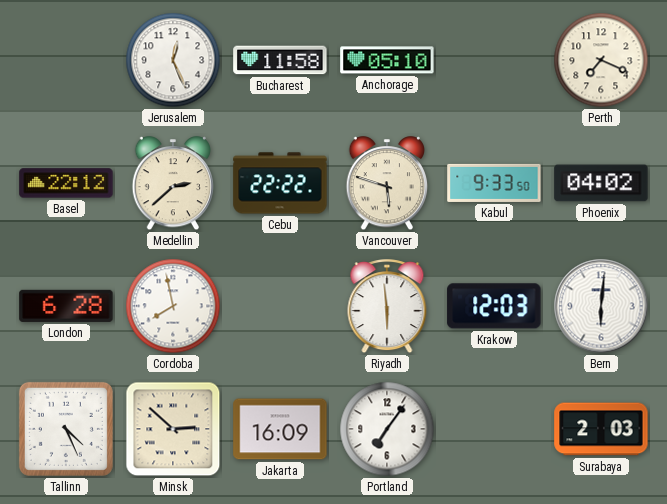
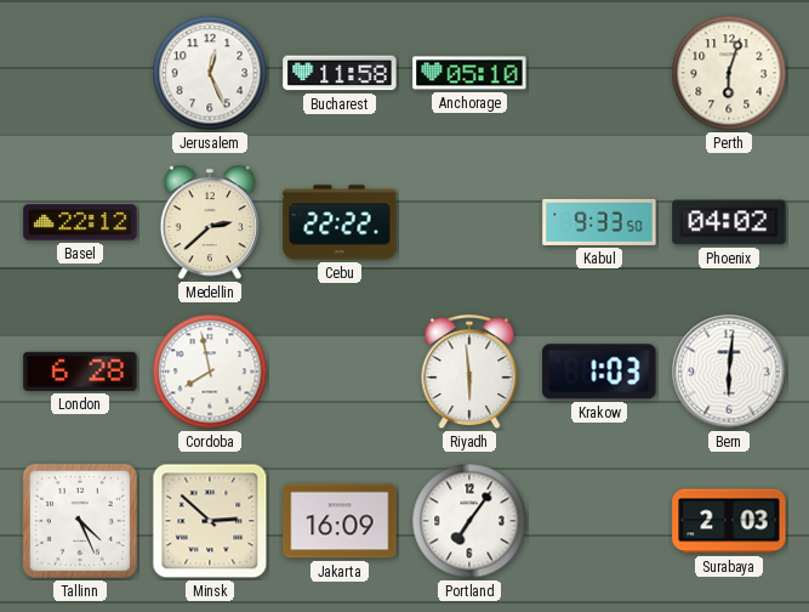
Perth: 7:19 -> 6:03 (729, 73)
Vancouver: 5:48 -> none (387, 184)
Krakow: 12:03 -> 1:03 (599, 372)
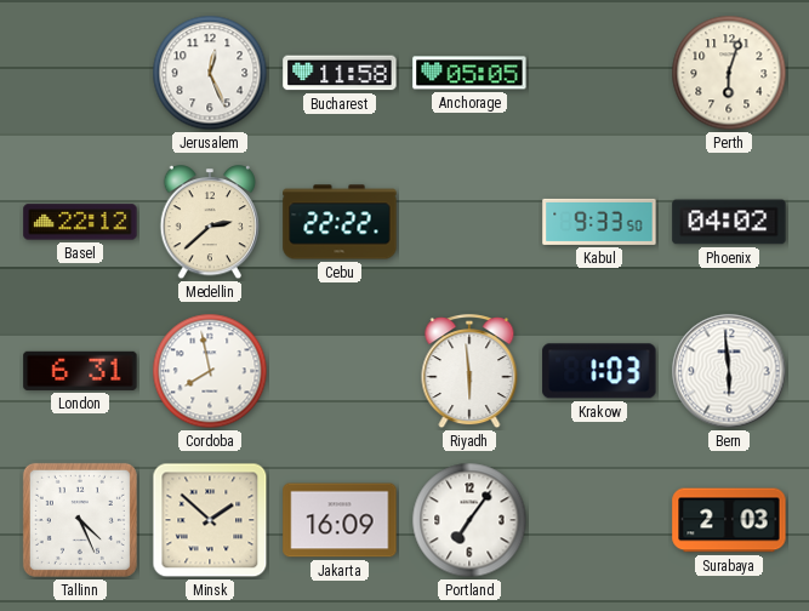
Anchorage: 05:10 -> 05:05 (469, 73)
London: 6:28 -> 6:31 (80, 371)
Bern: 6:01 -> 5:59 (729, 371)
Minsk: 2:52 -> 1:52 (210, 520)
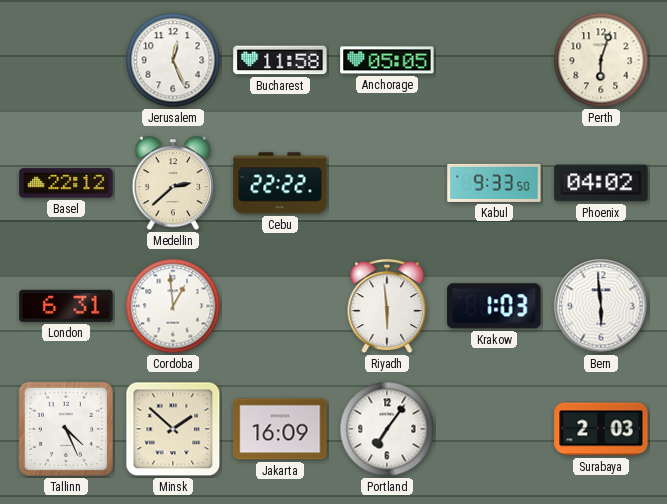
Cordoba: 7:58 -> 12:59 (173, 306)
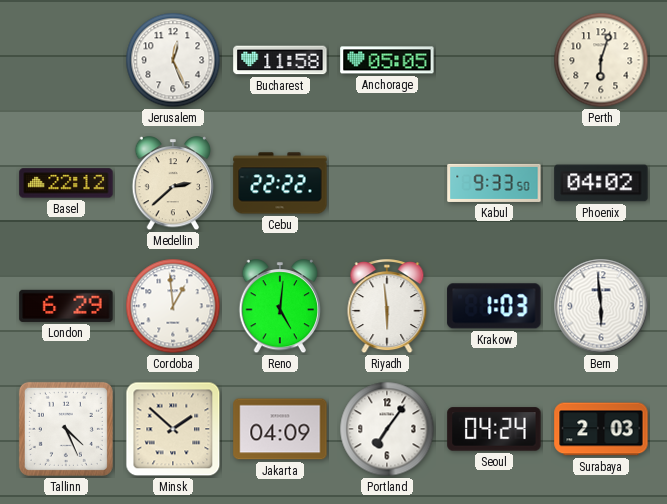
London: 6:31 -> 6:29 (66, 306)
Reno: none -> 5:01 (280, 307)
Jakarta: 16:09 -> 04:09 (280, 429)
Seoul: none -> 04:24 (494, 429)
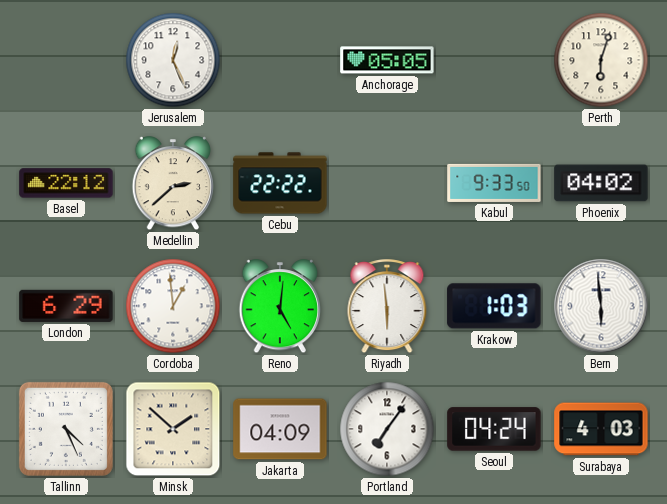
Bucharest: 11:58 -> none (280, 60)
Surabaya: 2:03 -> 4:03 (601, 429)
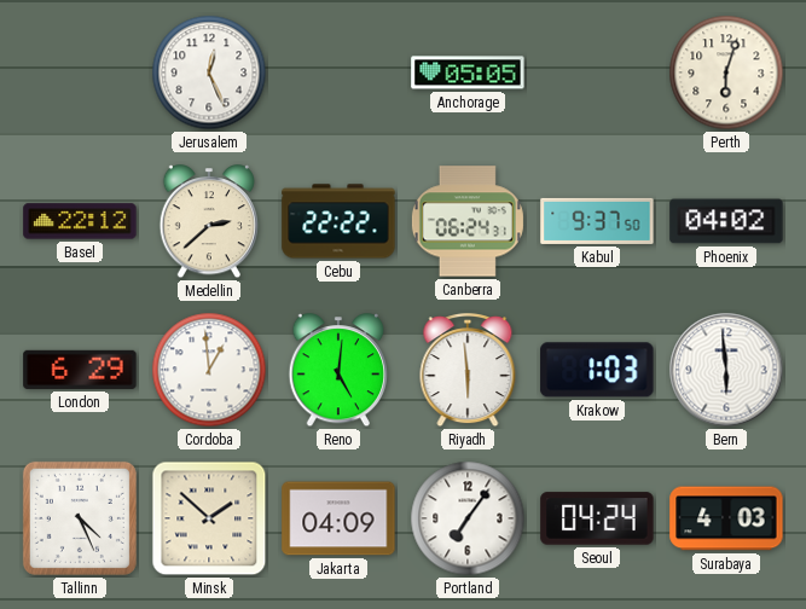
Canberra: none -> 06:24 (468, 221)
Kabul: 9:33 -> 9:37 (597, 221)
